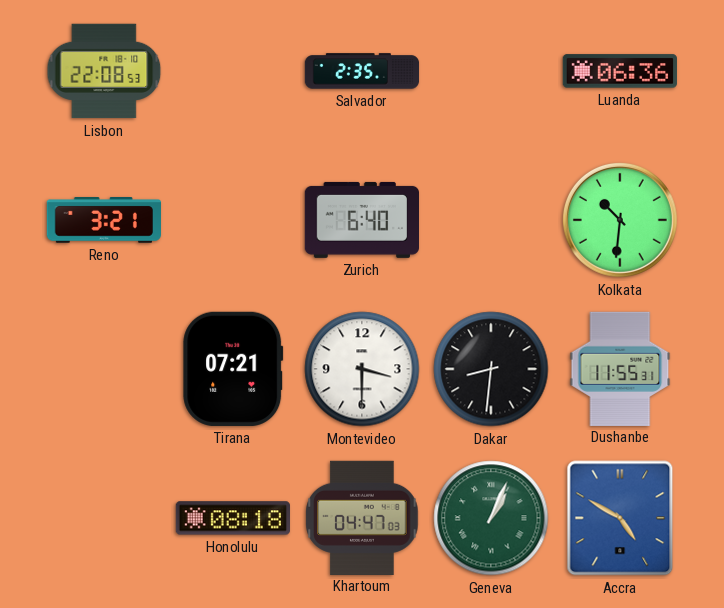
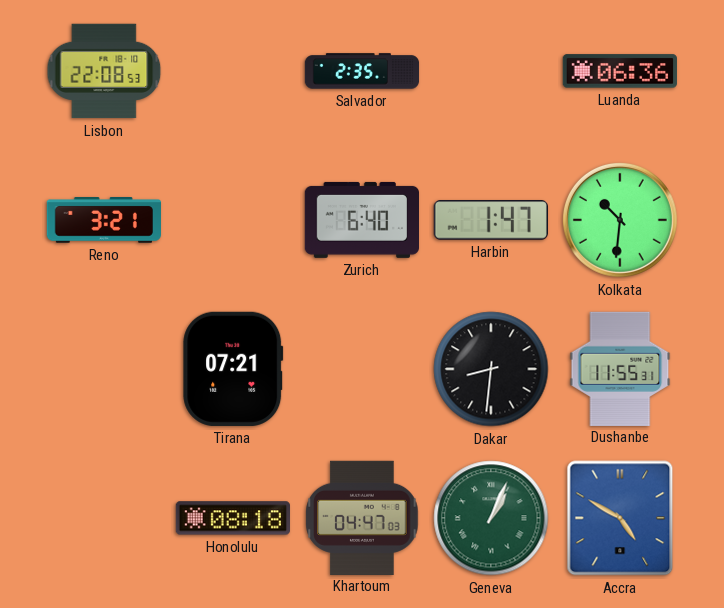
Harbin: none -> 1:47 (491, 220)
Montevideo: 3:30 -> none (362, 369)
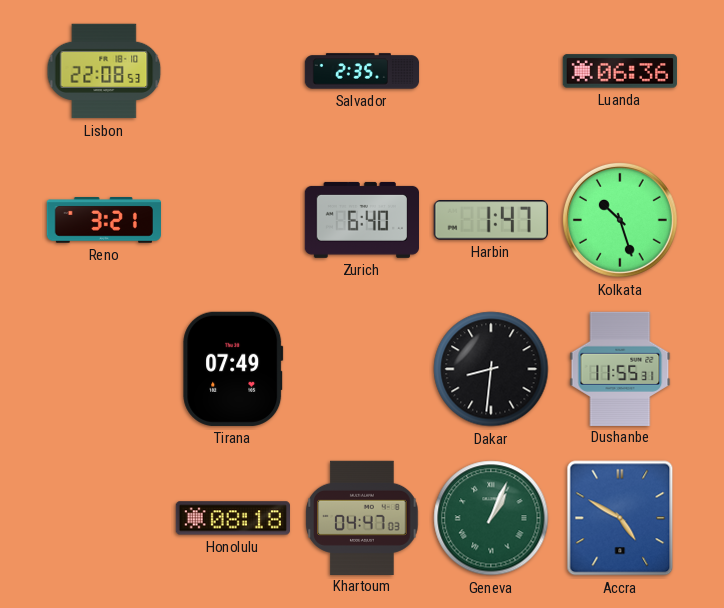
Kolkata: 10:31 -> 10:27 (620, 220)
Tirana: 07:21 -> 07:49 (233, 369)
